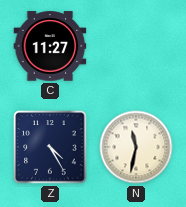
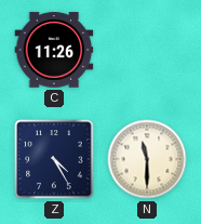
C: 11:27 -> 11:26 (54, 50)
N: 11:32 -> 11:30 (147, 159)
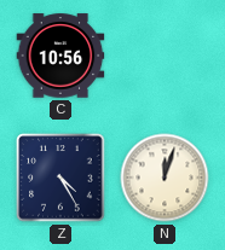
C: 11:26 -> 10:56 (60, 56)
N: 11:30 -> 12:03 (165, 178)
